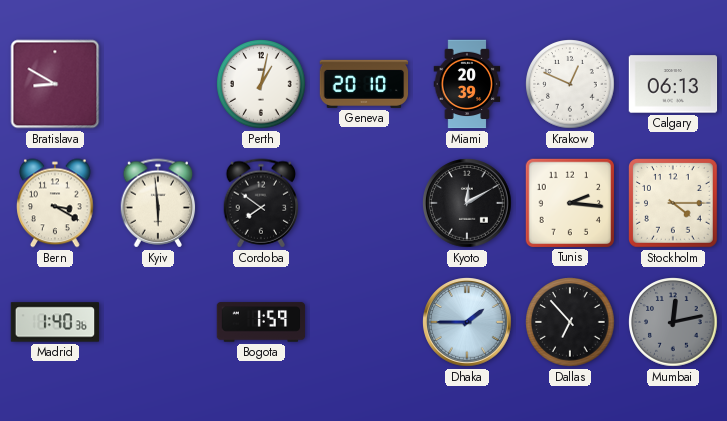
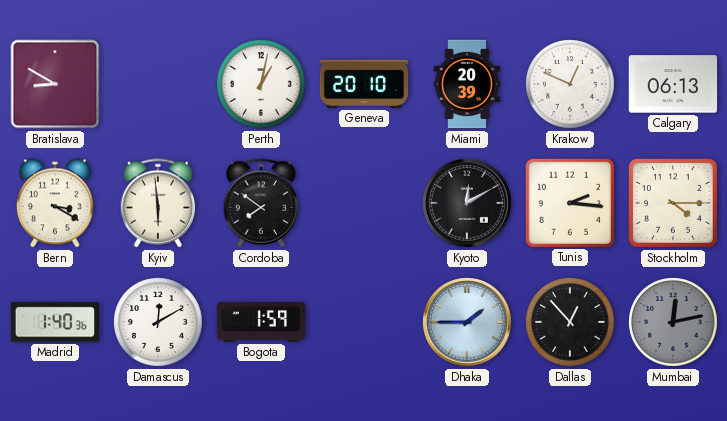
Damascus: none -> 12:10 (158, 322)
Dallas: 6:53 -> 12:53 (570, 322)
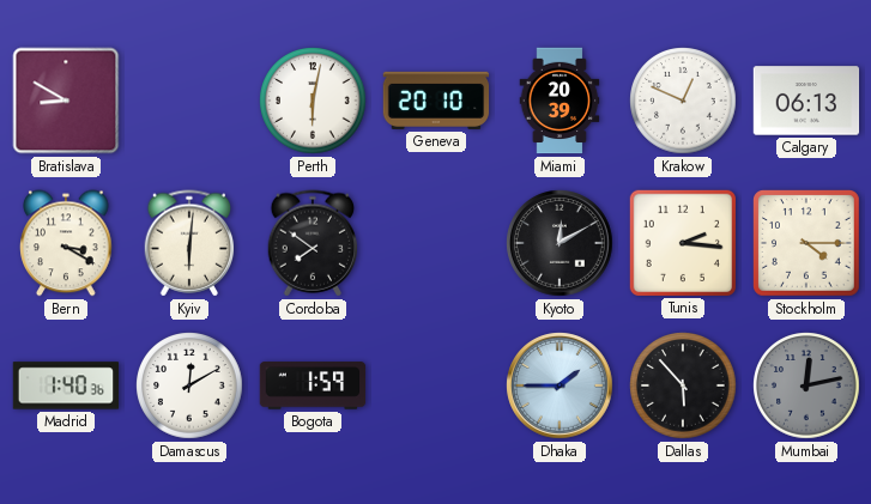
Perth: 1:02 -> 6:02 (313, 101)
Kyiv: 5:59 -> 6:01 (189, 243)
Dallas: 12:53 -> 5:53 (683, 385)
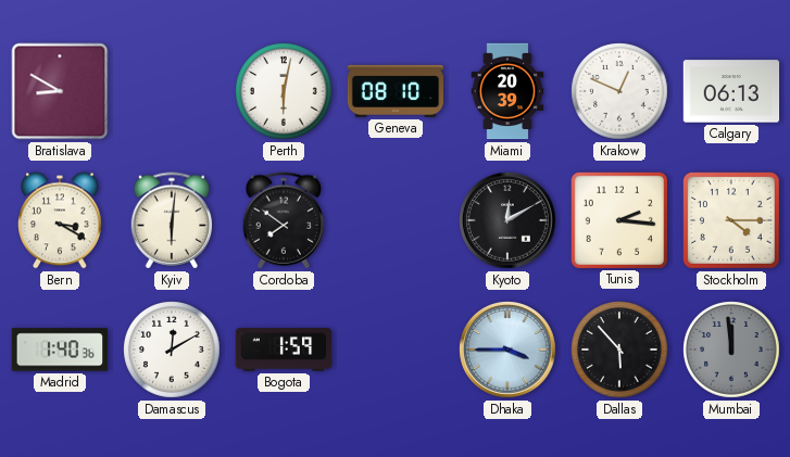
Geneva: 20:10 -> 08:10 (396, 91)
Dhaka: 1:45 -> 3:45 (507, 350)
Mumbai: 12:13 -> 11:59 (731, 350)
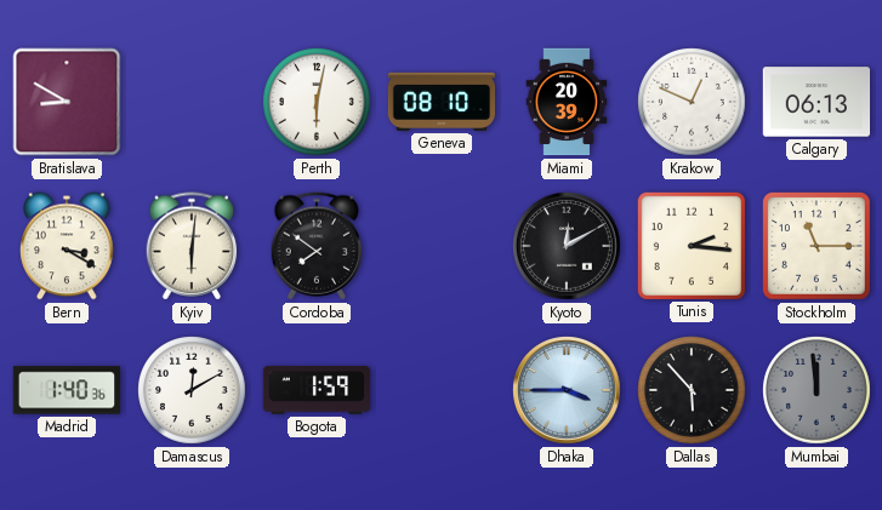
Stockholm: 4:15 -> 11:15 (818, 247)
